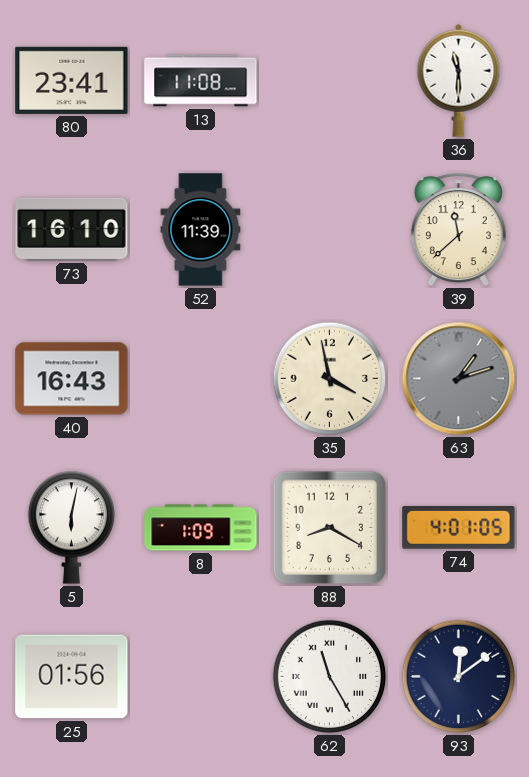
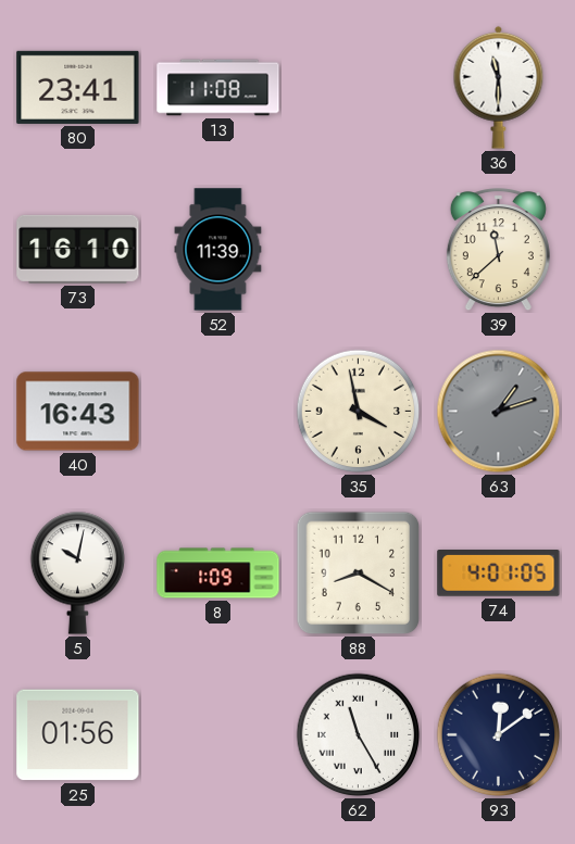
5: 6:02 -> 10:02 (77, 572)
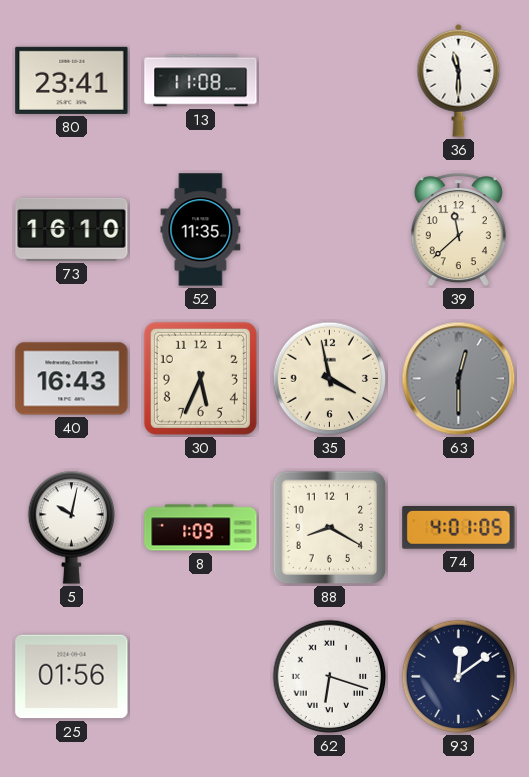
52: 11:39 -> 11:35 (201, 230)
30: none -> 5:34 (200, 378)
63: 1:12 -> 12:30 (459, 379)
62: 11:25 -> 6:18 (330, 677)
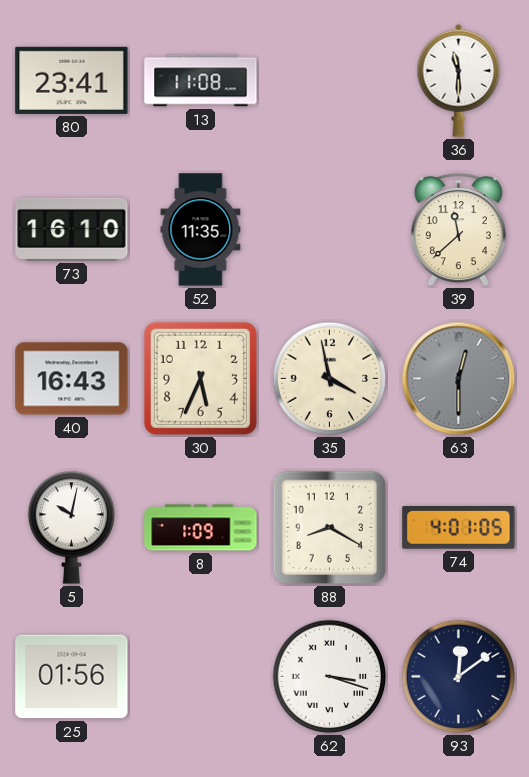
62: 6:18 -> 3:18 (330, 677)
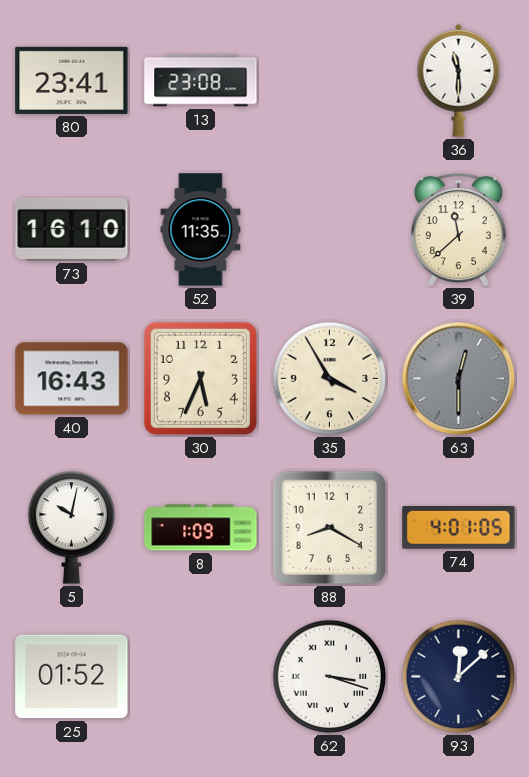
13: 11:08 -> 23:08 (201, 81)
35: 3:58 -> 3:55 (330, 379)
25: 01:56 -> 01:52 (72, 677)
93: 12:09 -> 12:08 (459, 677)
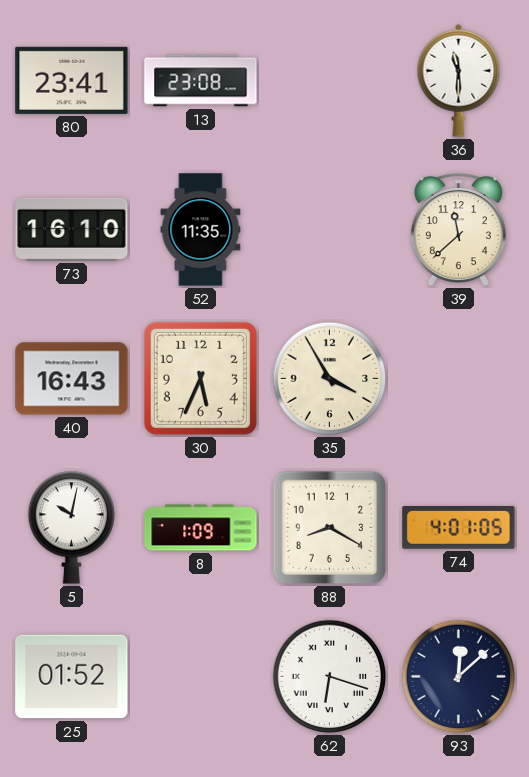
63: 12:30 -> none (459, 379)
62: 3:18 -> 6:18 (330, 677)
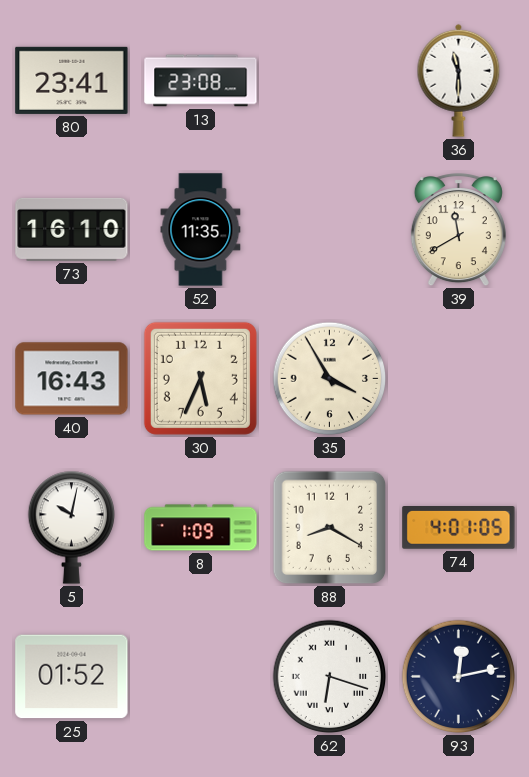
39: 11:38 -> 11:40 (458, 230)
93: 12:08 -> 12:13 (459, 677)
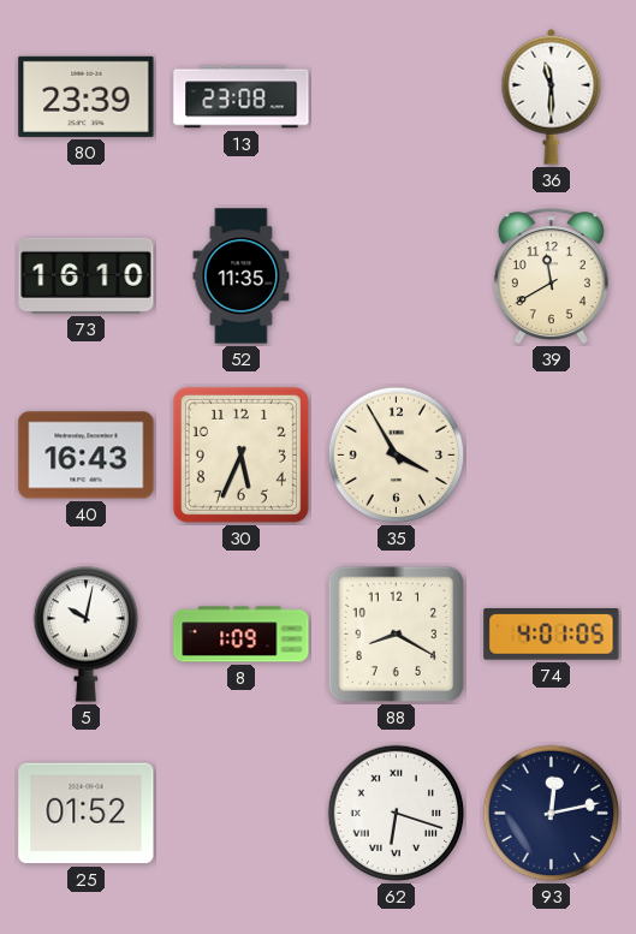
80: 23:41 -> 23:39 (87, 96)
